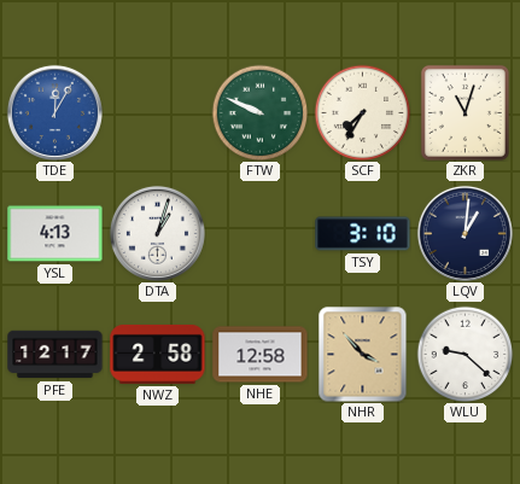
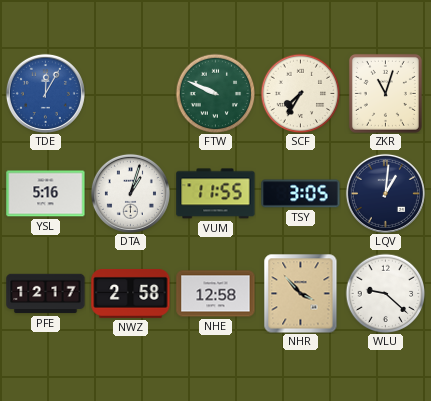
YSL: 4:13 -> 5:16 (46, 194)
VUM: none -> 11:55 (216, 194)
TSY: 3:10 -> 3:05 (301, 194)
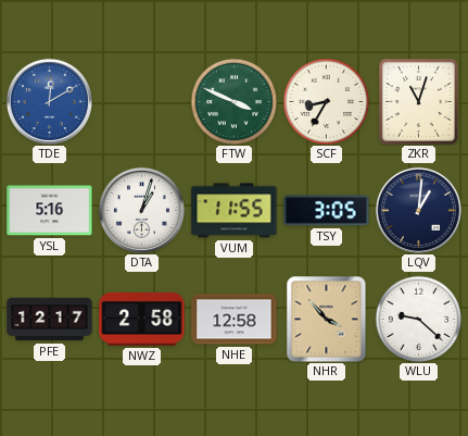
TDE: 12:05 -> 12:10 (49, 101)
FTW: 9:49 -> 3:49 (233, 101)
SCF: 7:35 -> 8:35 (326, 101)
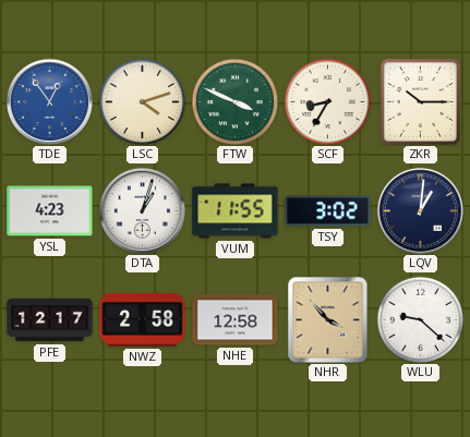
TDE: 12:10 -> 12:54 (49, 101)
LSC: none -> 4:12 (142, 101)
ZKR: 11:03 -> 10:15 (420, 101)
YSL: 5:16 -> 4:23 (50, 211)
TSY: 3:05 -> 3:02 (328, 211)
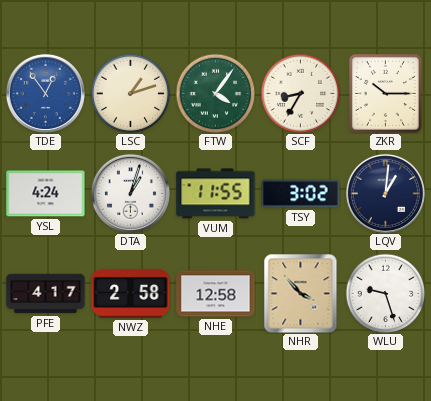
LSC: 4:12 -> 1:12 (130, 93)
FTW: 3:49 -> 4:06 (215, 93)
YSL: 4:23 -> 4:24 (46, 194)
PFE: 12:17 -> 4:17 (46, 294)
WLU: 9:22 -> 9:27 (385, 293)
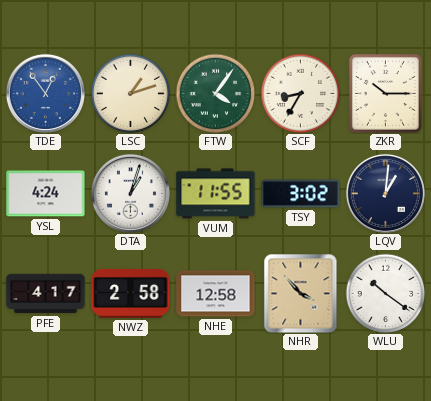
WLU: 9:27 -> 10:21 (385, 293)
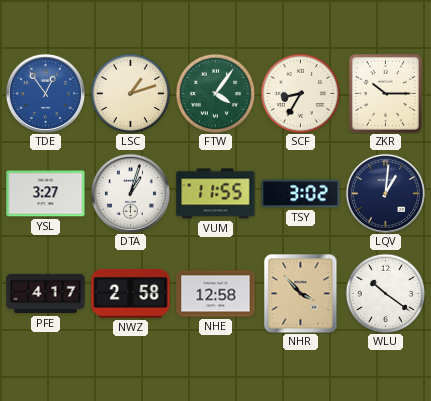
YSL: 4:24 -> 3:27 (46, 194)
